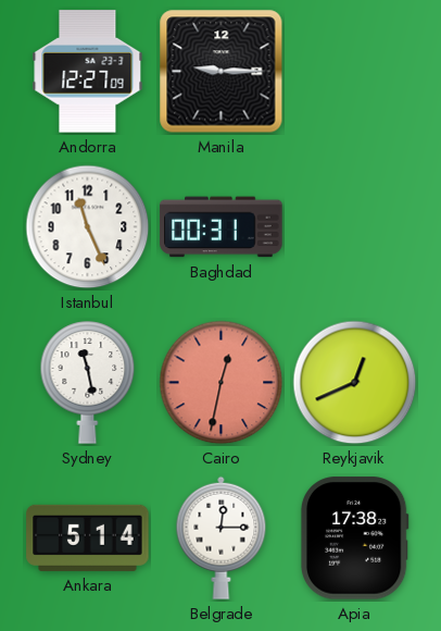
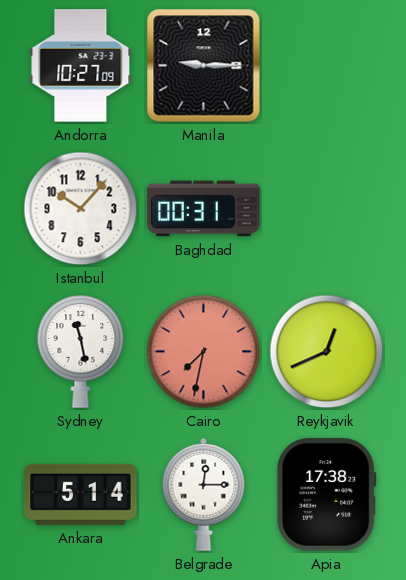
Andorra: 12:27 -> 10:27 (81, 66)
Istanbul: 11:26 -> 10:07 (81, 209)
Cairo: 12:32 -> 7:32 (204, 352)
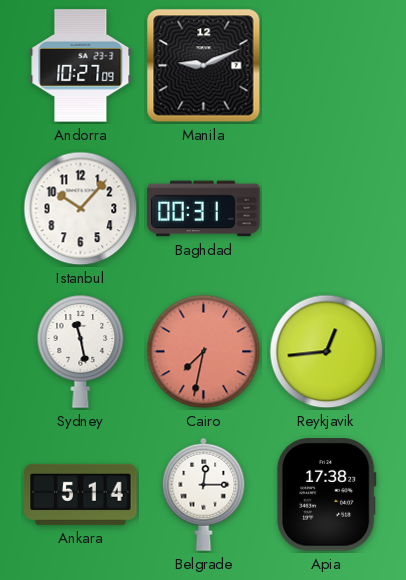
Manila: 9:15 -> 9:11 (204, 66)
Reykjavik: 12:41 -> 12:44 (327, 352)
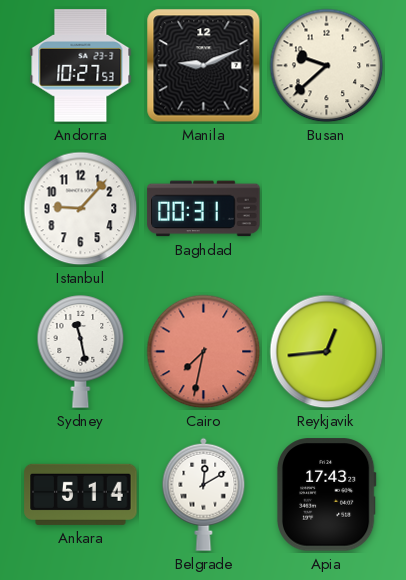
Andorra: 10:27:09 -> 10:27:53 (81, 66)
Busan: none -> 9:38 (327, 66)
Istanbul: 10:07 -> 9:07 (81, 209)
Belgrade: 12:15 -> 12:10 (204, 494)
Apia: 17:38 -> 17:43 (326, 495)
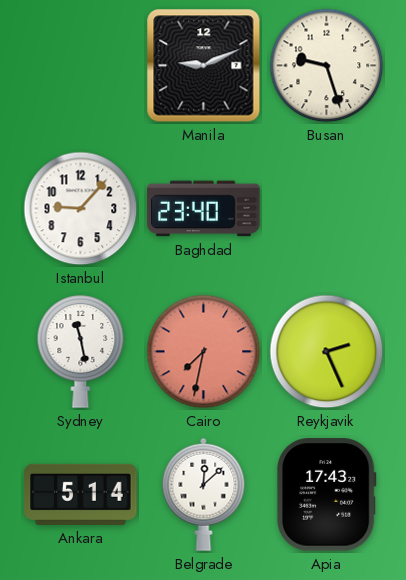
Andorra: 10:27 -> none (81, 66)
Busan: 9:38 -> 9:27 (327, 66)
Baghdad: 00:31 -> 23:40 (204, 209)
Reykjavik: 12:44 -> 2:26 (327, 352)
Belgrade: 12:10 -> 12:08 (204, 494)
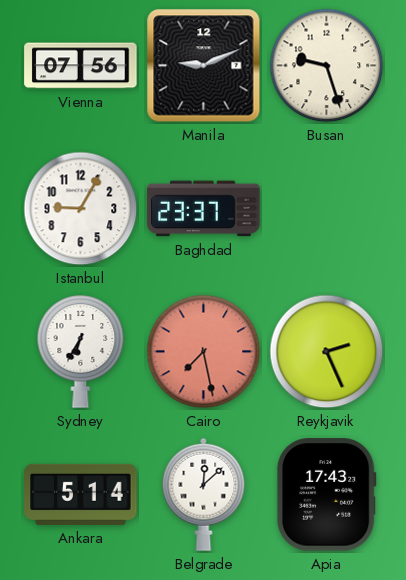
Vienna: none -> 07:56 (81, 66)
Istanbul: 9:07 -> 9:05 (81, 209)
Baghdad: 23:40 -> 23:37 (204, 209)
Sydney: 11:28 -> 6:35 (81, 352)
Cairo: 7:32 -> 7:28 (204, 352)
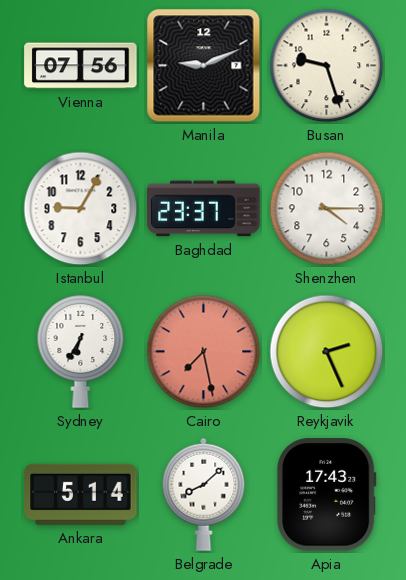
Shenzhen: none -> 4:15 (327, 209)
Belgrade: 12:08 -> 8:08 (204, 494)
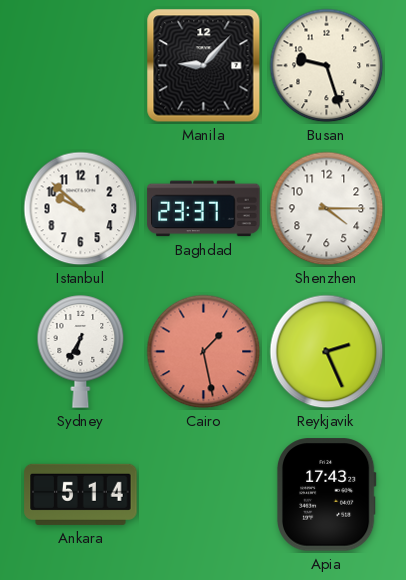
Vienna: 07:56 -> none (81, 66)
Manila: 9:11 -> 9:07 (204, 66)
Istanbul: 9:05 -> 9:52 (81, 209)
Cairo: 7:28 -> 1:28 (204, 352)
Belgrade: 8:08 -> none (204, 494)
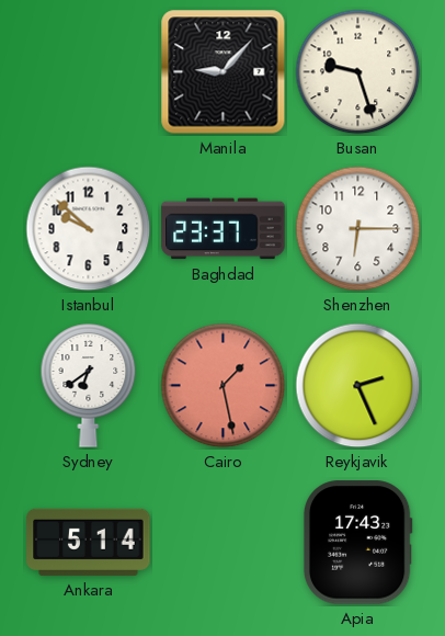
Shenzhen: 4:15 -> 6:15 (358, 229)
Sydney: 6:35 -> 6:39 (89, 386)
